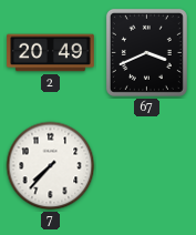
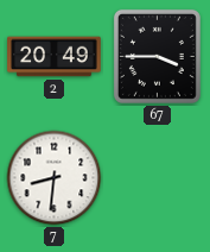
67: 3:41 -> 3:45 (157, 56)
7: 7:37 -> 8:31 (55, 178)
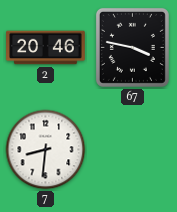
2: 20:49 -> 20:46 (46, 48)
67: 3:45 -> 3:47 (132, 47)
